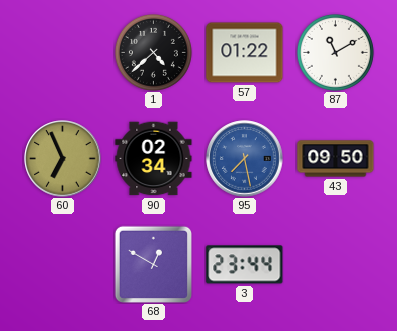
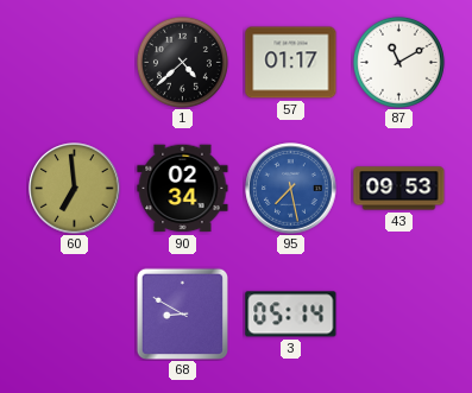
57: 01:22 -> 01:17 (291, 63)
60: 6:56 -> 6:59 (75, 189)
43: 09:50 -> 09:53 (399, 189)
68: 12:50 -> 8:50 (182, 313)
3: 23:44 -> 05:14 (291, 315)
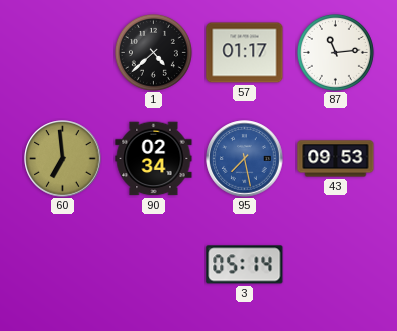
87: 11:10 -> 11:14 (335, 52)
68: 8:50 -> none (182, 313)
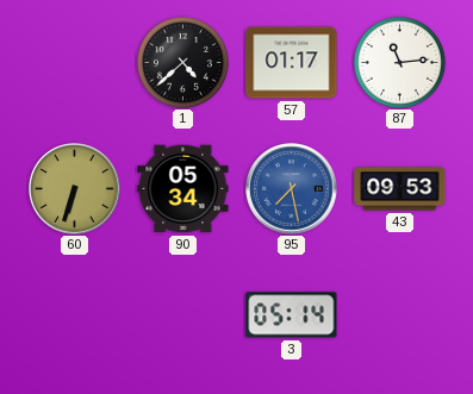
60: 6:59 -> 6:33 (75, 189)
90: 02:34 -> 05:34 (183, 189)
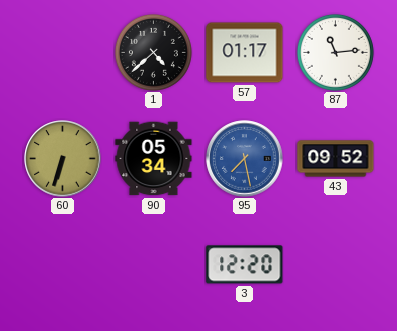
43: 09:53 -> 09:52 (336, 159)
3: 05:14 -> 12:20 (245, 265)
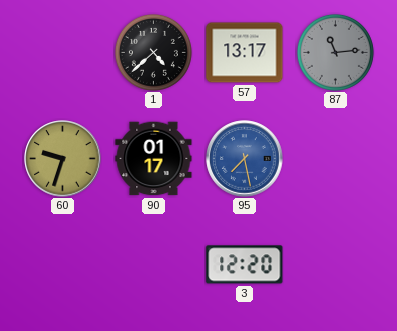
57: 01:17 -> 13:17 (245, 53)
87 dial: white -> grey (335, 52)
60: 6:33 -> 9:33 (63, 159)
90: 05:34 -> 01:17 (154, 159)
43: 09:52 -> none (336, 159)
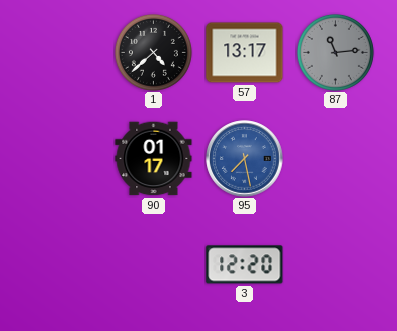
60: 9:33 -> none (63, 159)
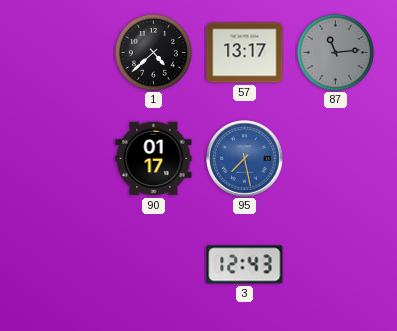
3: 12:20 -> 12:43 (245, 265)
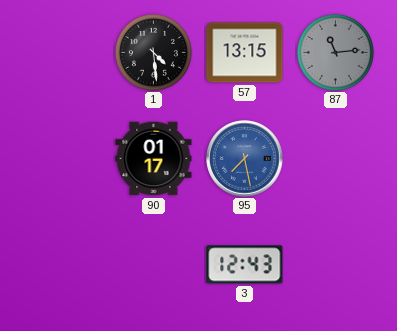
1: 4:38 -> 4:29 (153, 52)
57: 13:17 -> 13:15 (245, 53)
